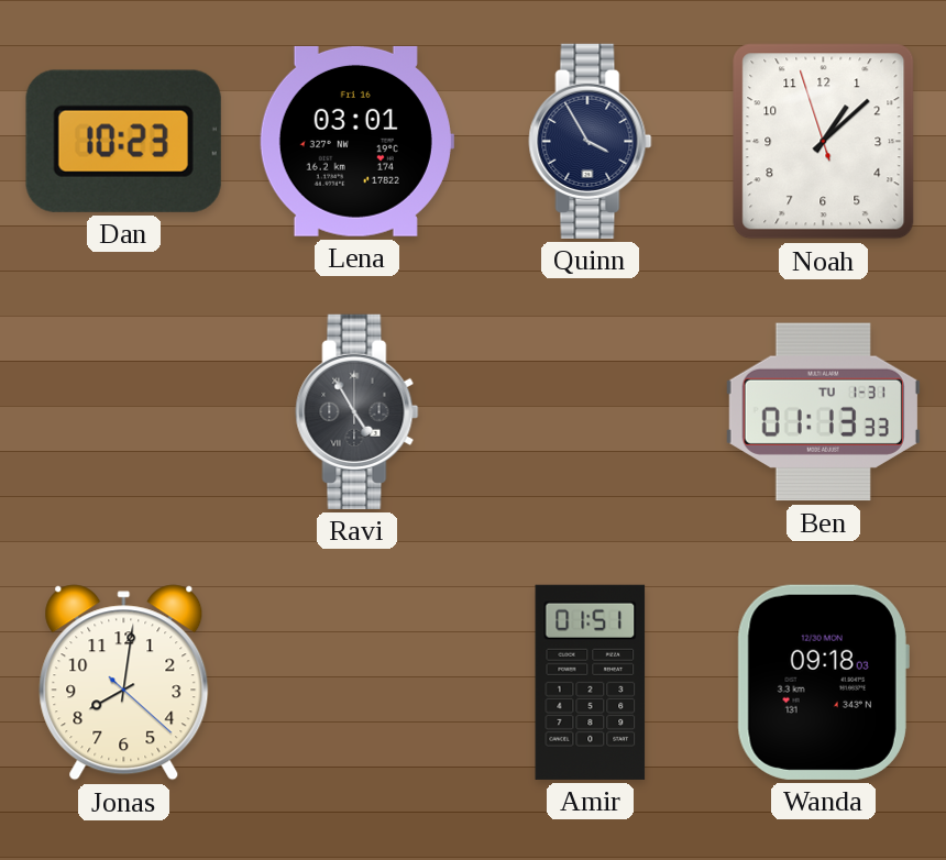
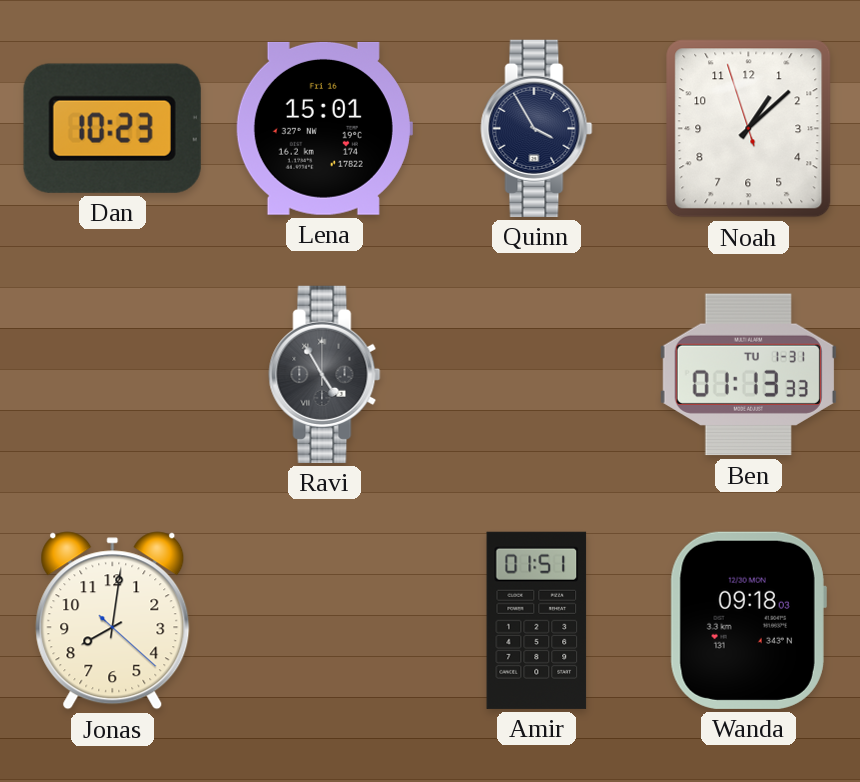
Lena: 03:01 -> 15:01 (324, 128)
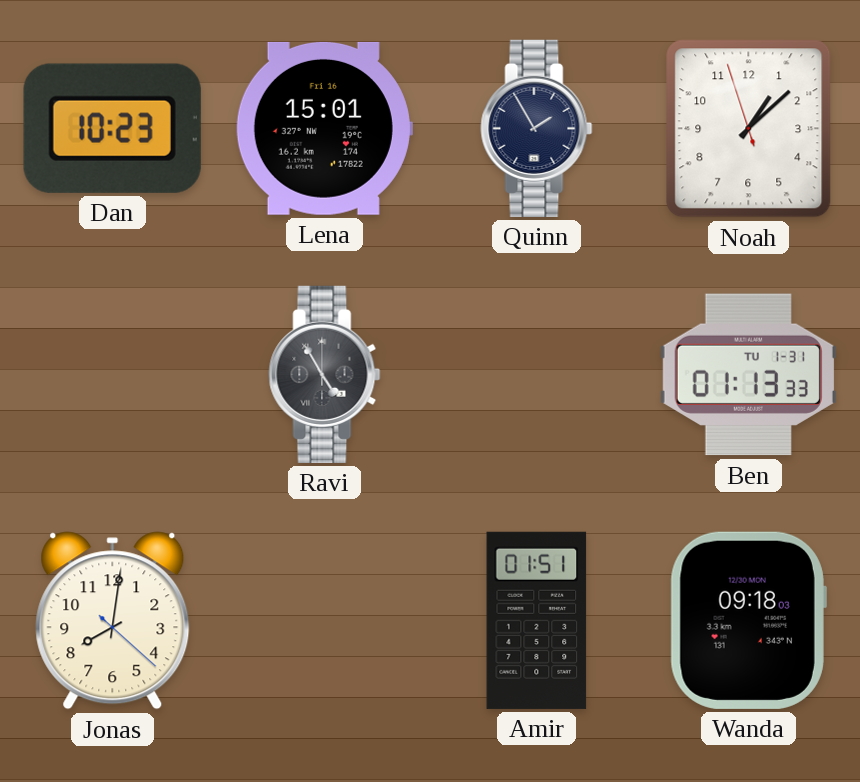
Quinn: 3:55 -> 1:55 (537, 128)
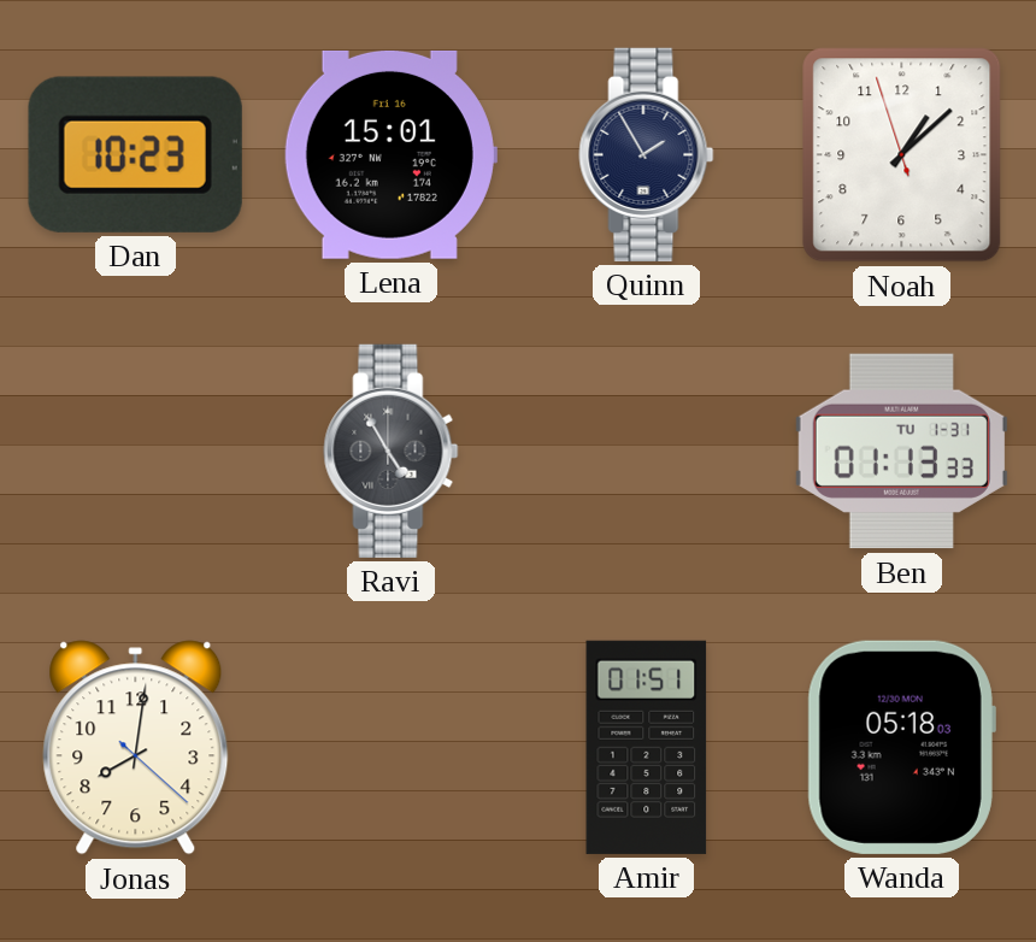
Wanda: 09:18 -> 05:18 (901, 747)
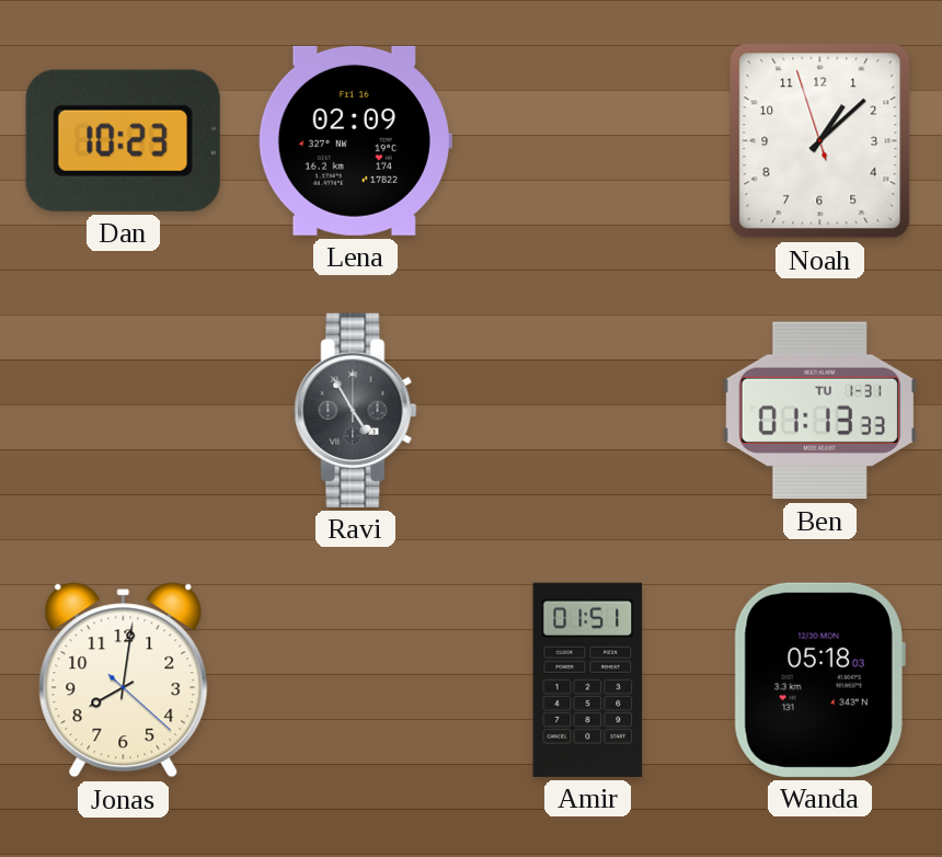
Lena: 15:01 -> 02:09 (355, 140)
Quinn: 1:55 -> none (647, 154)
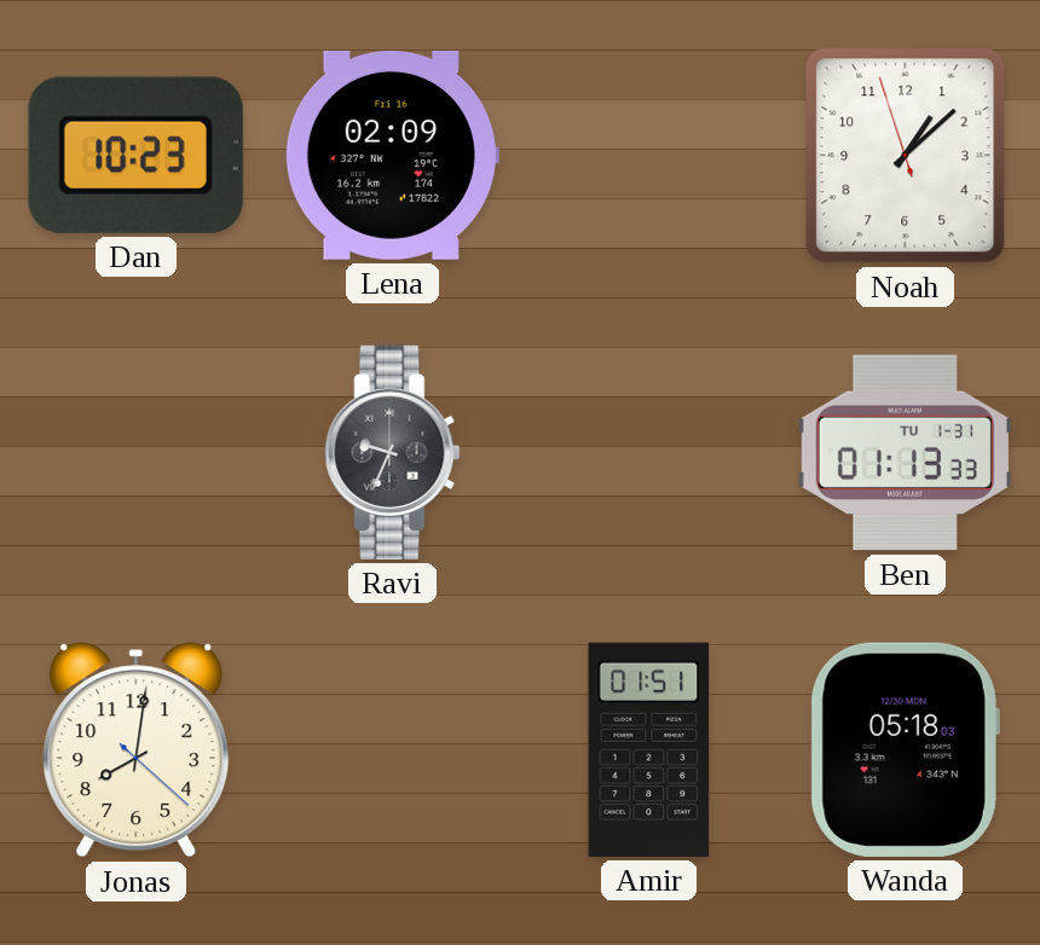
Ravi: 4:55 -> 9:34 (393, 452)
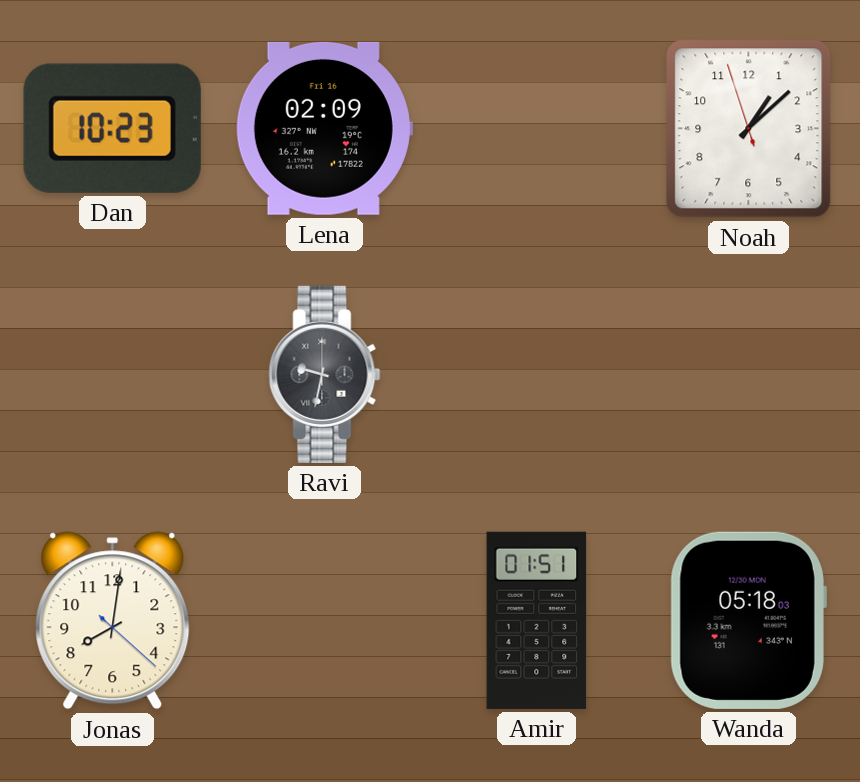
Ravi: 9:34 -> 9:32 (325, 374)
Ben: 01:13 -> none (905, 453)
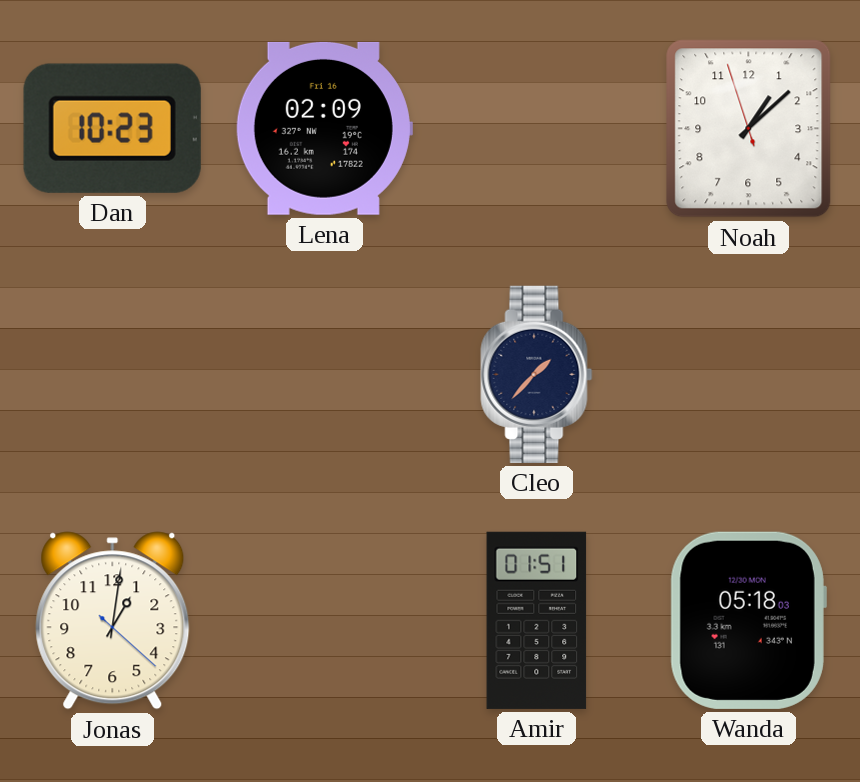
Ravi: 9:32 -> none (325, 374)
Cleo: none -> 1:37 (537, 374)
Jonas: 8:01 -> 1:01 (113, 621)
